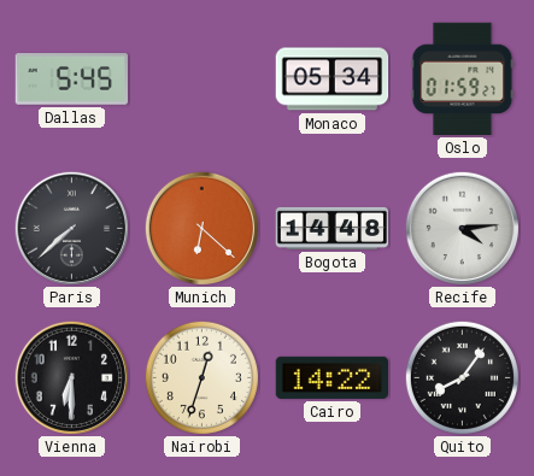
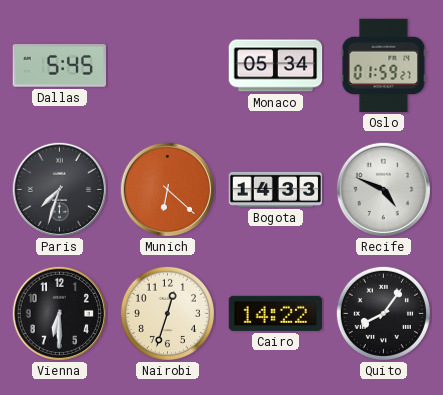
Paris: 7:38 -> 7:33 (59, 189)
Bogota: 14:48 -> 14:33 (276, 189)
Recife: 4:14 -> 4:49 (383, 189)
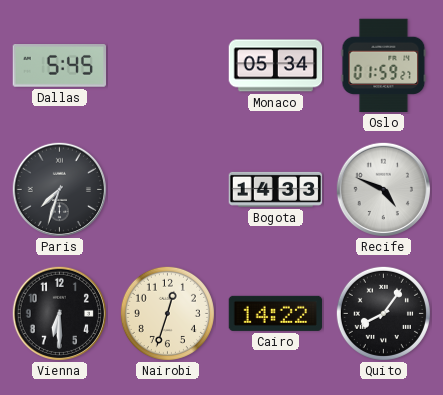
Munich: 6:22 -> none (167, 189)
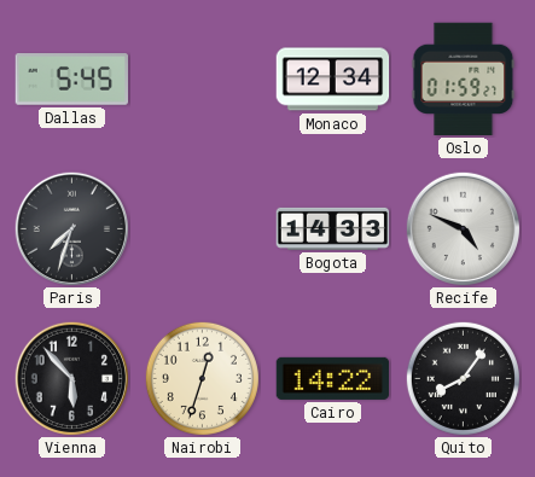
Monaco: 05:34 -> 12:34 (333, 80)
Vienna: 6:30 -> 5:53 (71, 378)
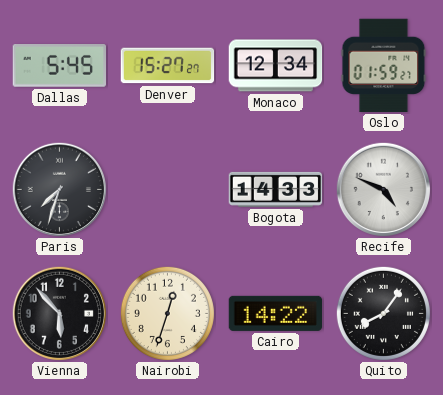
Denver: none -> 15:27 (168, 66)
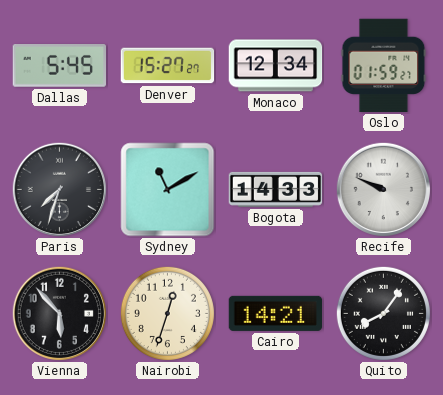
Sydney: none -> 11:10 (168, 190)
Recife: 4:49 -> 9:49 (383, 189)
Cairo: 14:22 -> 14:21 (276, 313)
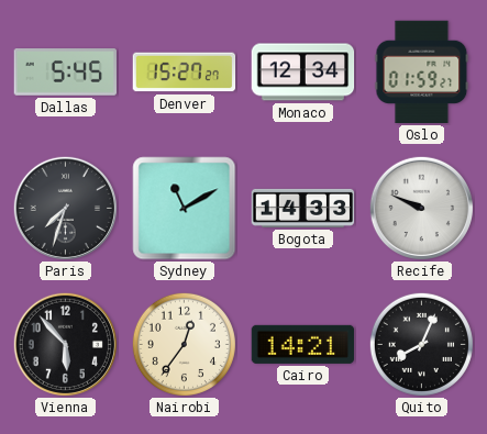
Nairobi: 12:33 -> 12:36 (184, 344)
Quito: 8:06 -> 8:04 (421, 344)
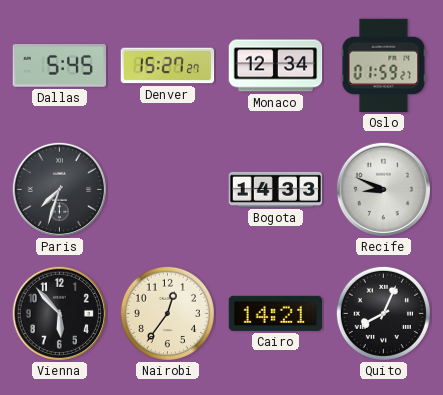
Sydney: 11:10 -> none (185, 209)
Recife: 9:49 -> 8:49 (383, 189)
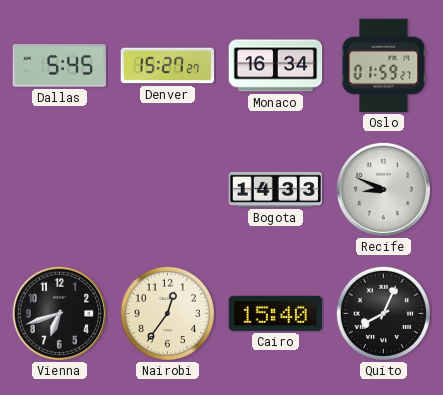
Monaco: 12:34 -> 16:34 (276, 66)
Paris: 7:33 -> none (59, 189)
Vienna: 5:53 -> 6:42 (59, 313)
Cairo: 14:21 -> 15:40 (276, 313)
